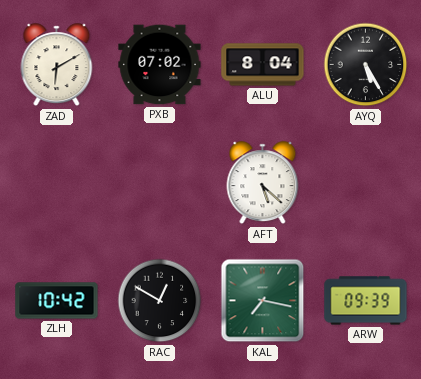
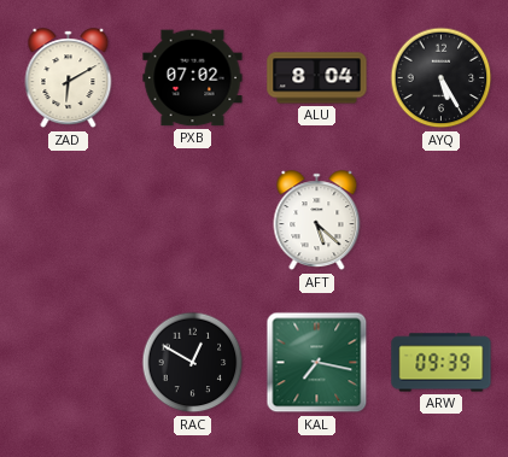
ZLH: 10:42 -> none (57, 301)
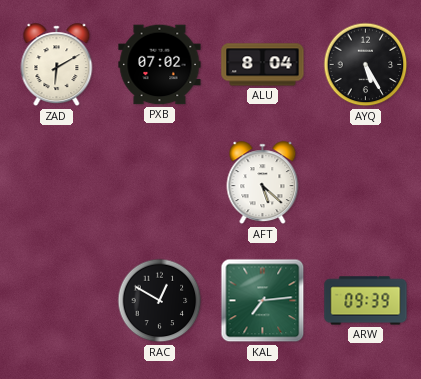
KAL: 7:17 -> 7:14 (263, 301)
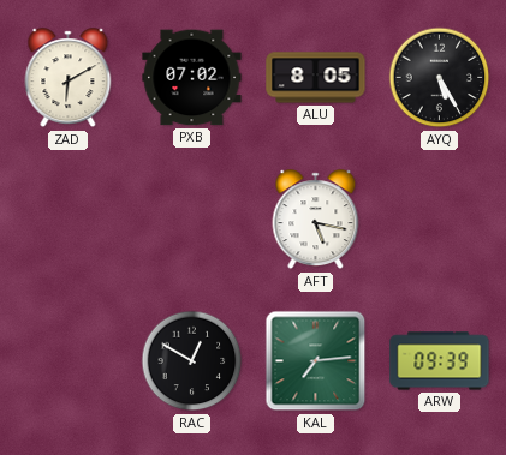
ALU: 8:04 -> 8:05 (316, 78)
AFT: 5:22 -> 5:17 (316, 220)
